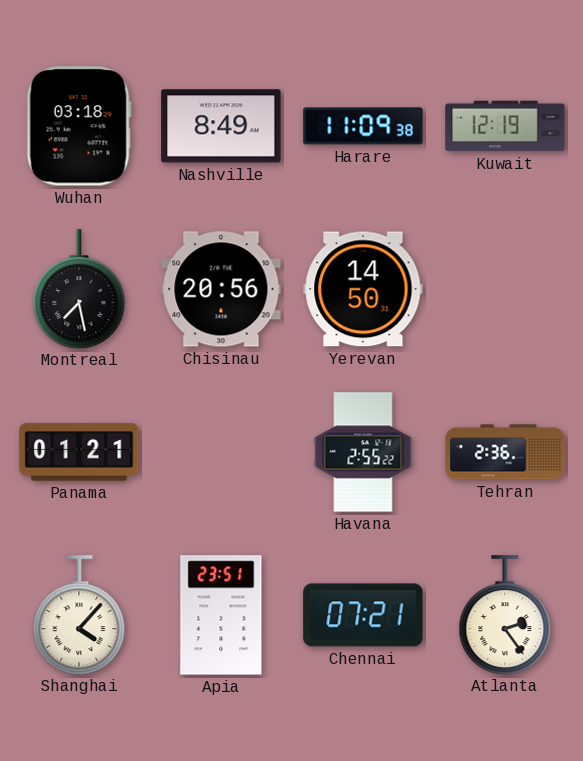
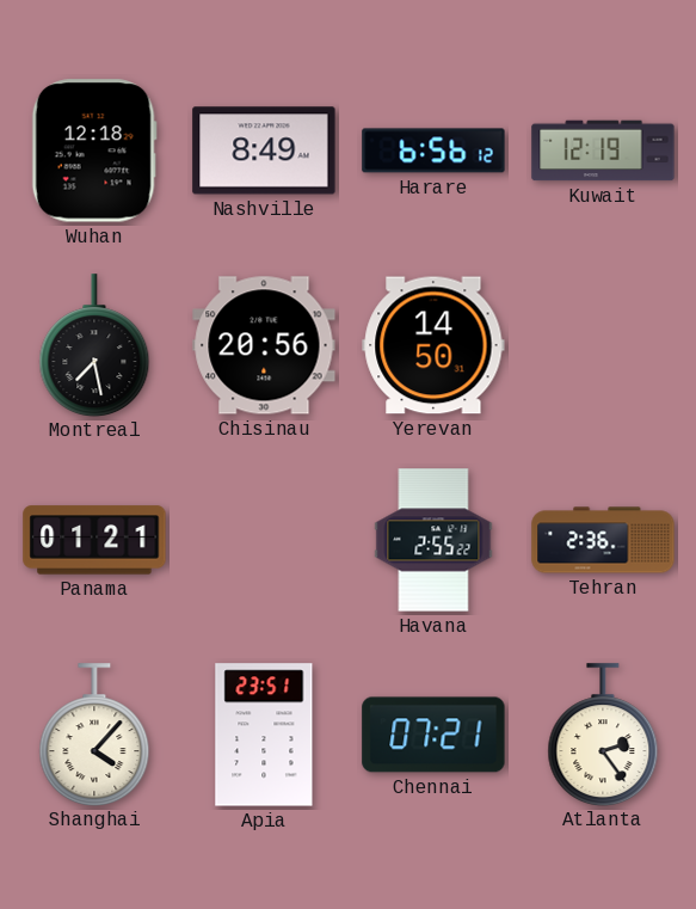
Wuhan: 03:18 -> 12:18 (94, 151)
Harare: 11:09 -> 6:56 (433, 151)
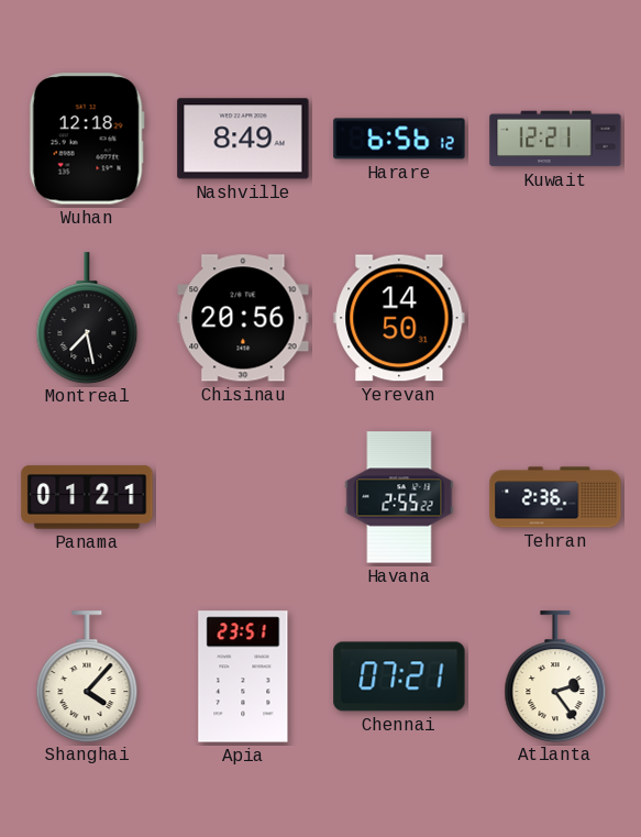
Kuwait: 12:19 -> 12:21 (555, 139)
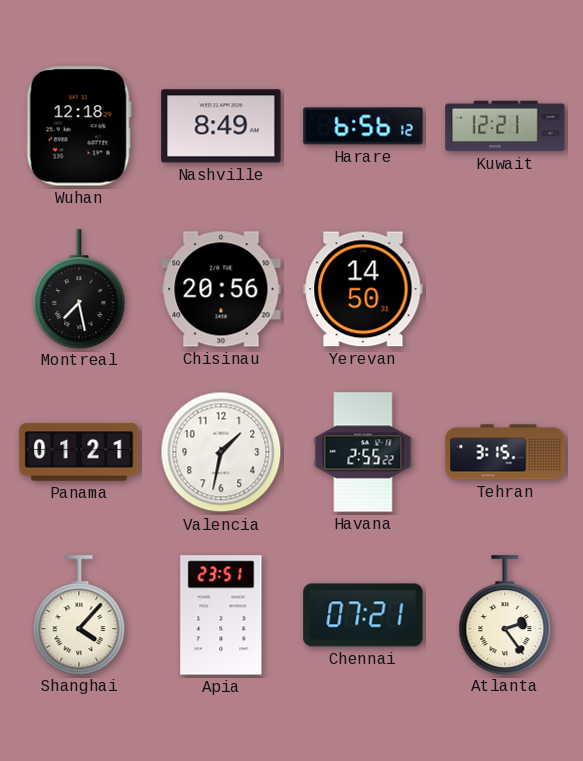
Valencia: none -> 1:32 (221, 452)
Tehran: 2:36 -> 3:15 (505, 452)
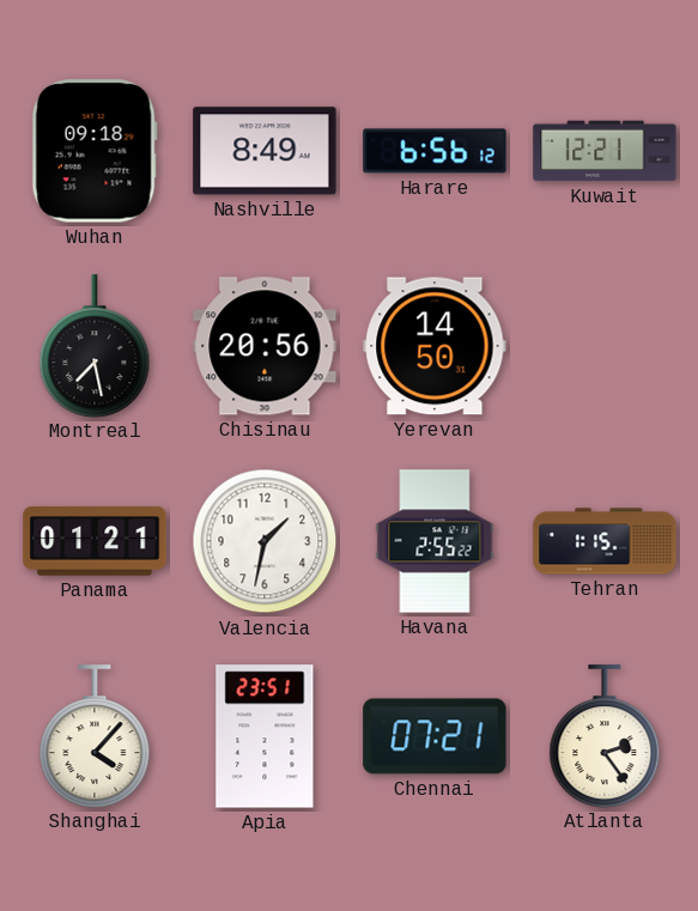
Wuhan: 12:18 -> 09:18 (95, 151)
Tehran: 3:15 -> 1:15 (605, 541)
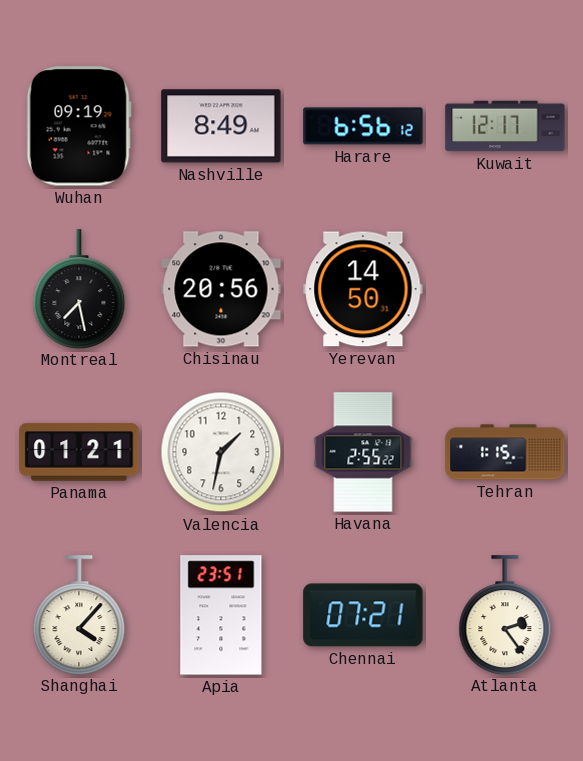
Wuhan: 09:18 -> 09:19 (79, 126)
Kuwait: 12:21 -> 12:17 (505, 126)
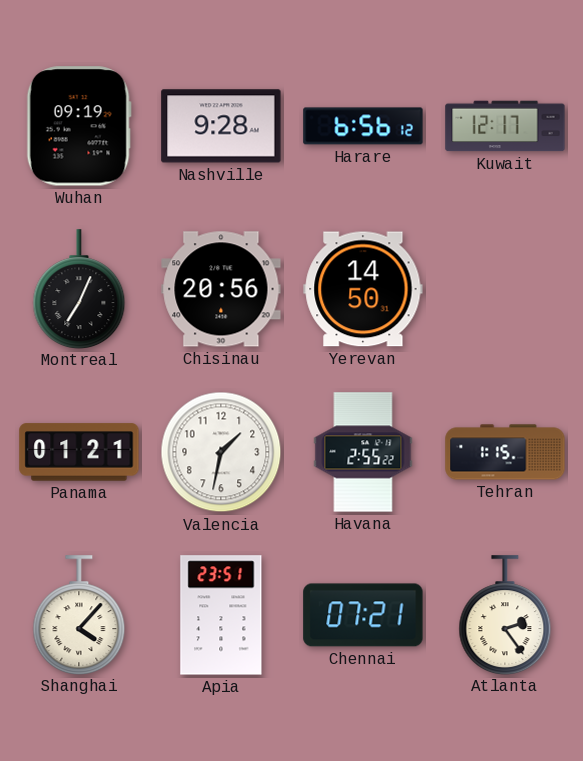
Nashville: 8:49 -> 9:28 (221, 126)
Montreal: 7:28 -> 7:04 (79, 289)
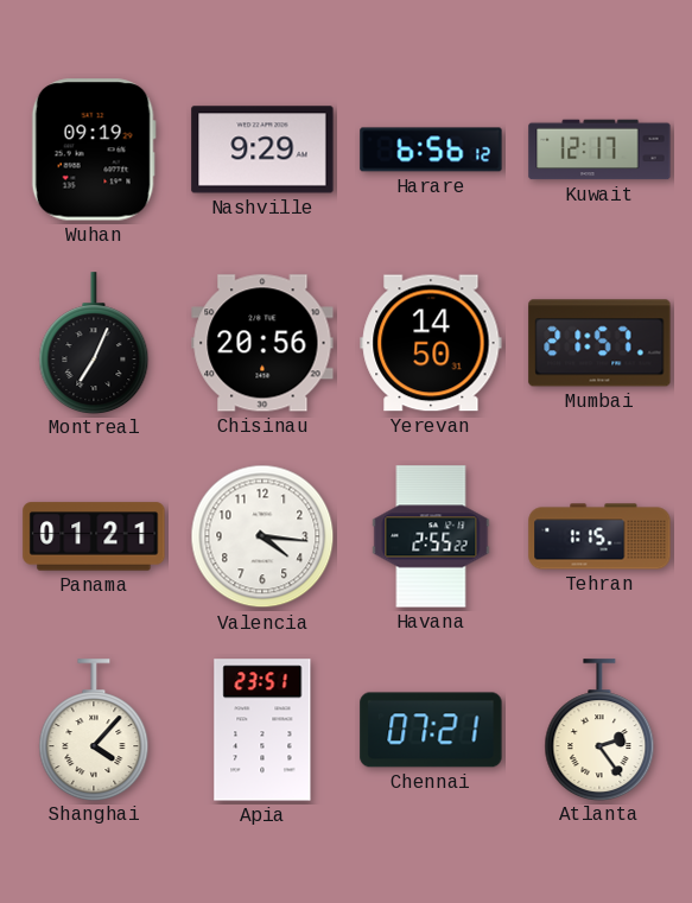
Nashville: 9:28 -> 9:29 (262, 150)
Mumbai: none -> 21:57 (599, 343)
Valencia: 1:32 -> 4:16 (262, 536)
